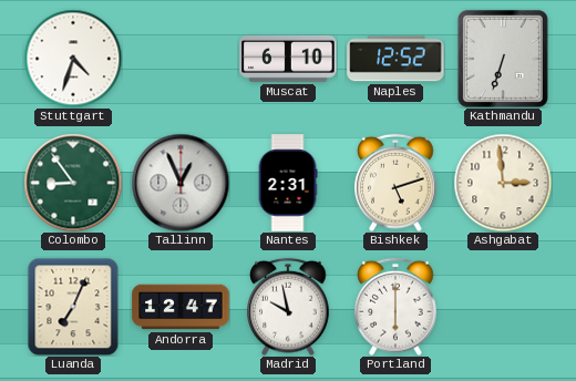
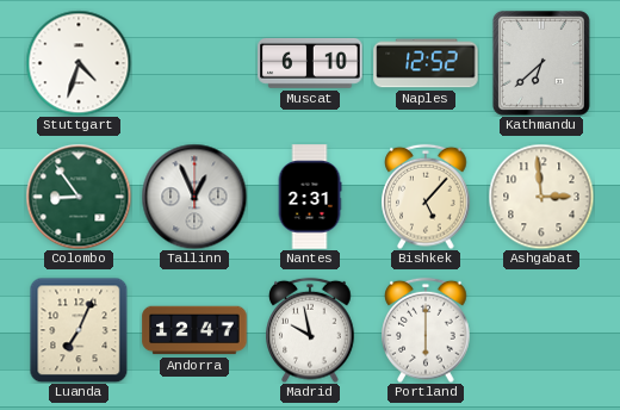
Kathmandu: 6:33 -> 6:38 (541, 63)
Bishkek: 5:12 -> 5:07 (426, 197)
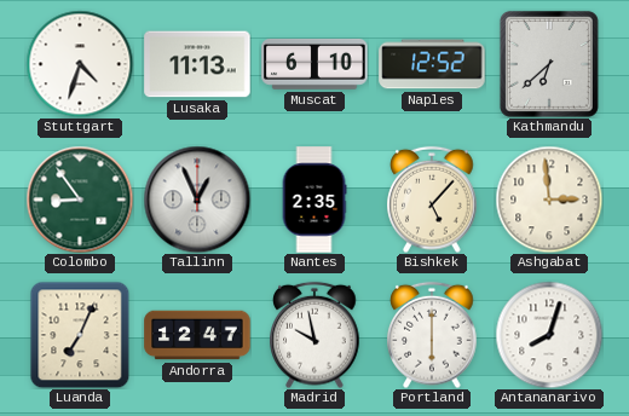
Lusaka: none -> 11:13 (197, 64)
Nantes: 2:31 -> 2:35 (314, 200)
Antananarivo: none -> 8:03 (549, 335)
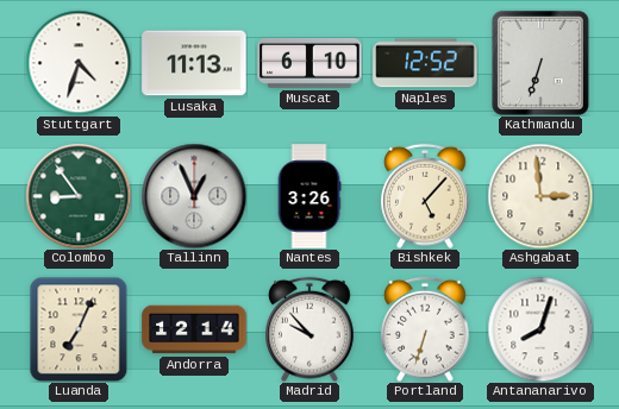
Kathmandu: 6:38 -> 6:33 (540, 63)
Nantes: 2:35 -> 3:26 (309, 196)
Andorra: 12:47 -> 12:14 (194, 329)
Madrid: 9:58 -> 9:53 (309, 329)
Portland: 6:00 -> 6:33 (425, 329)
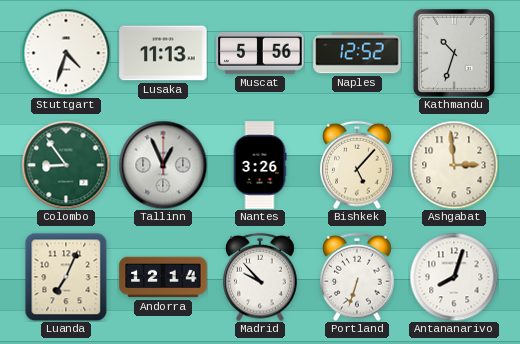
Muscat: 6:10 -> 5:56 (260, 53)
Kathmandu: 6:33 -> 10:33 (454, 53)
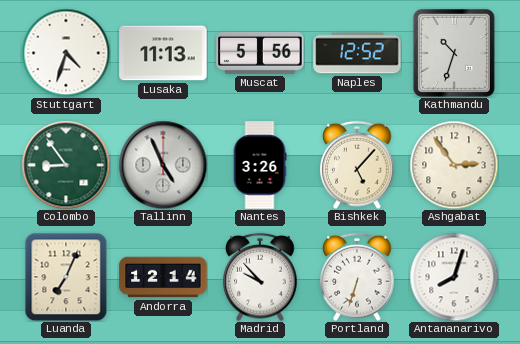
Tallinn: 12:56 -> 4:56 (163, 165)
Ashgabat: 2:59 -> 2:54 (454, 165)
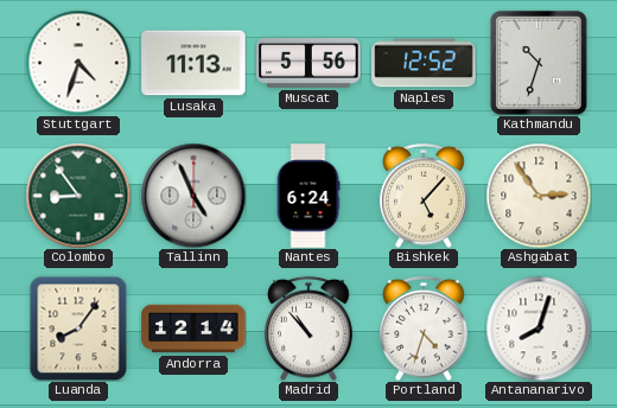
Nantes: 3:26 -> 6:24 (308, 196)
Luanda: 7:04 -> 8:06 (78, 329)
Madrid: 9:53 -> 10:53 (308, 329)
Portland: 6:33 -> 4:33 (424, 329)
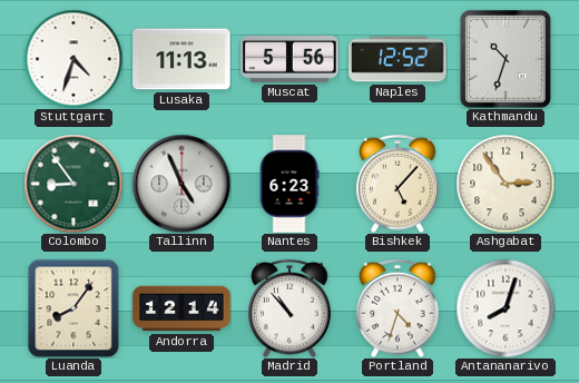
Nantes: 6:24 -> 6:23 (289, 184)
